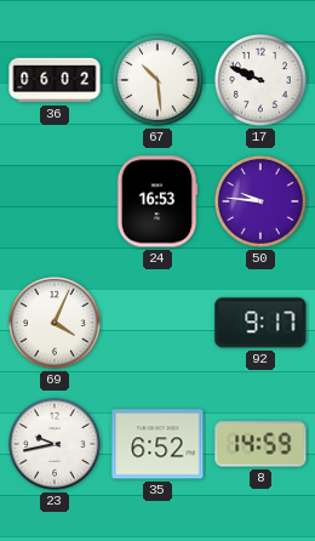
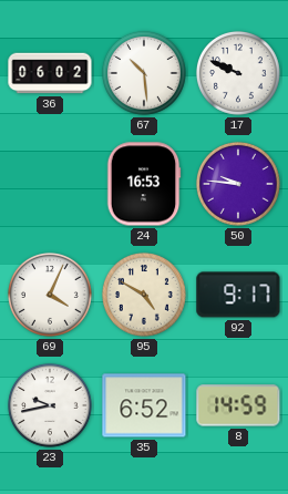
95: none -> 4:50 (144, 295)
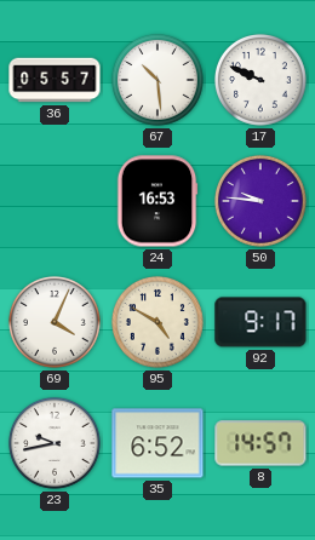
36: 06:02 -> 05:57 (55, 80)
8: 14:59 -> 14:57 (260, 443)
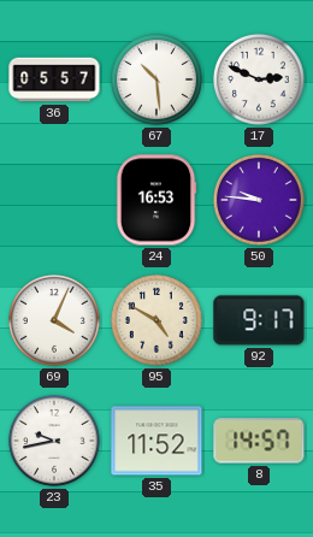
17: 9:49 -> 2:49 (259, 79)
35: 6:52 -> 11:52 (156, 441)
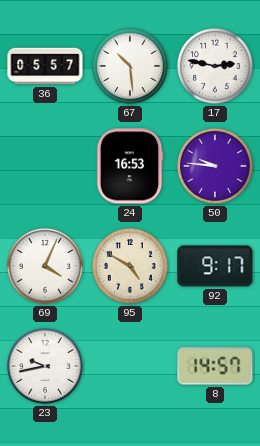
17: 2:49 -> 2:47 (215, 66)
35: 11:52 -> none (156, 441)
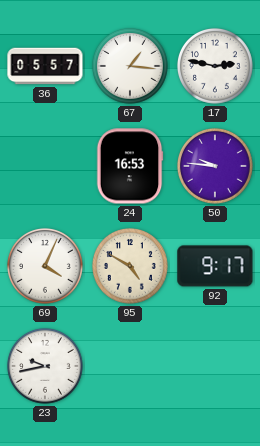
67: 10:29 -> 1:16 (130, 66)
8: 14:57 -> none (215, 366)
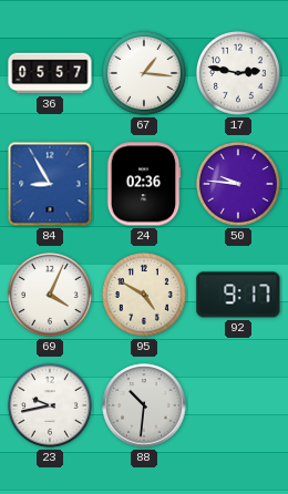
84: none -> 8:55 (50, 184)
24: 16:53 -> 02:36 (144, 184)
88: none -> 10:31 (144, 405)
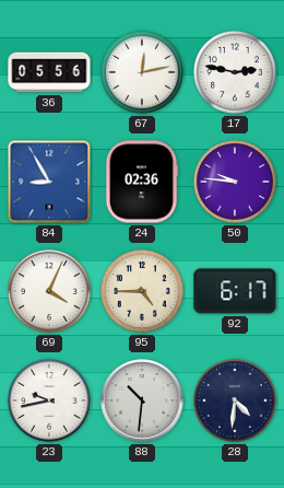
36: 05:57 -> 05:56 (49, 72)
67: 1:16 -> 12:13 (142, 72)
95: 4:50 -> 4:45 (142, 291)
92: 9:17 -> 6:17 (235, 291)
28: none -> 4:31 (235, 400)
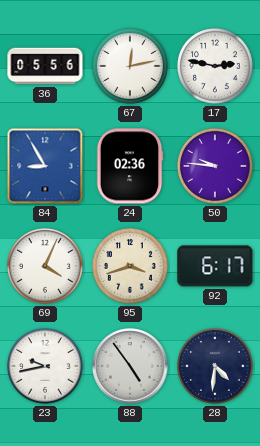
95: 4:45 -> 3:42 (130, 266)
88: 10:31 -> 4:54 (130, 366)
